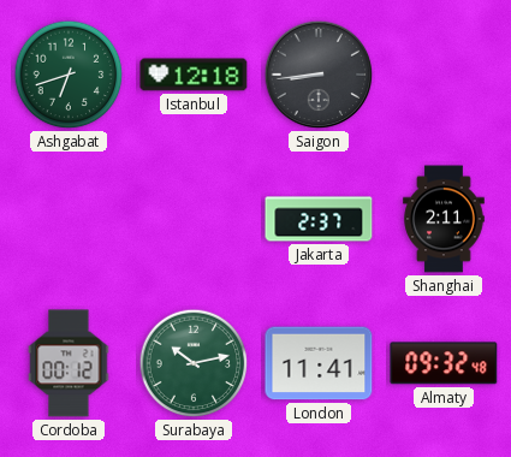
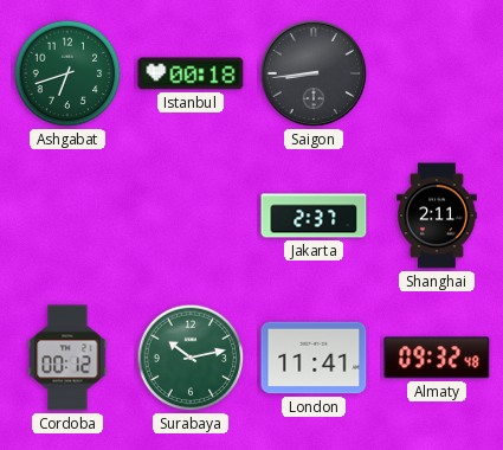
Istanbul: 12:18 -> 00:18 (191, 73)
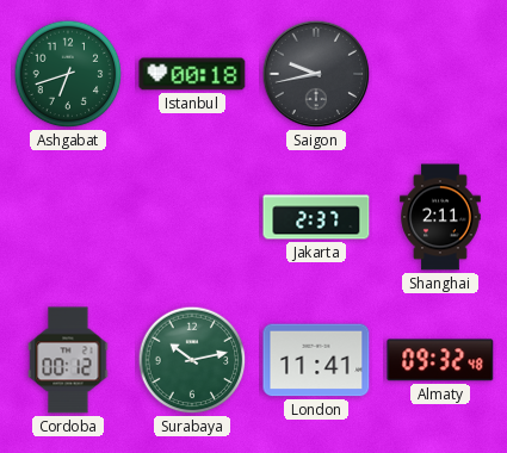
Saigon: 8:44 -> 9:43 (316, 74)
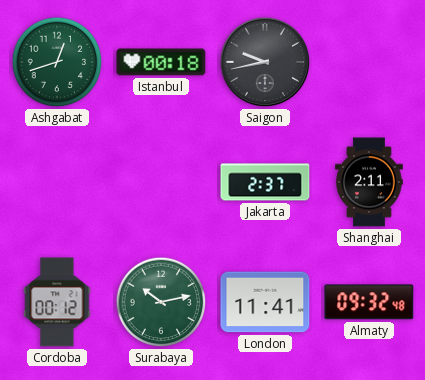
Ashgabat: 6:42 -> 12:42 (57, 62)
